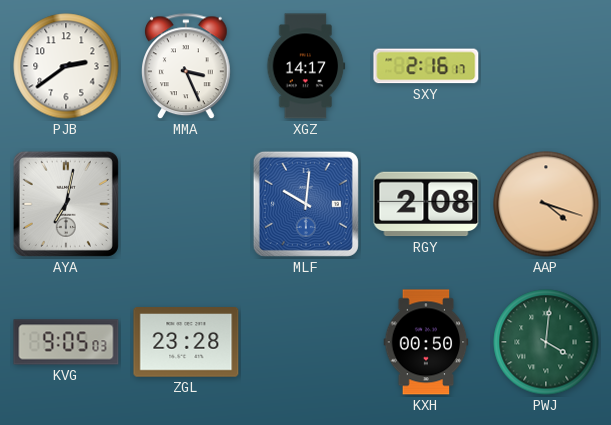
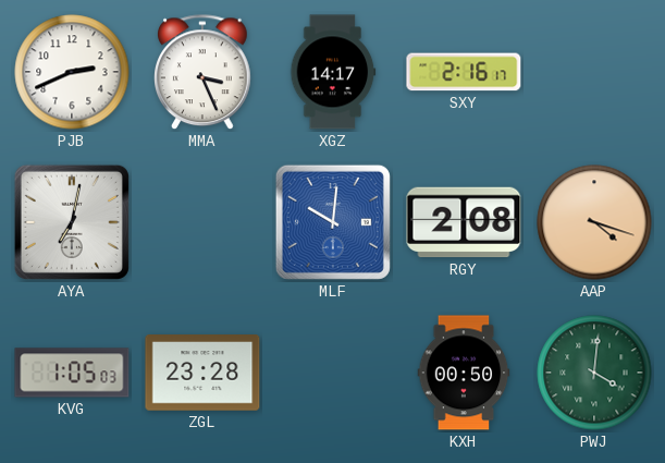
PJB: 2:39 -> 2:41 (72, 72)
KVG: 9:05 -> 1:05 (72, 373)
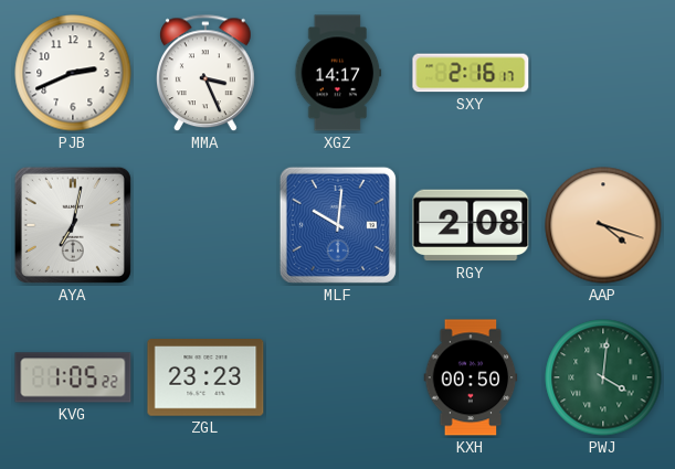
KVG: 1:05:03 -> 1:05:22 (73, 377)
ZGL: 23:28 -> 23:23 (205, 377)
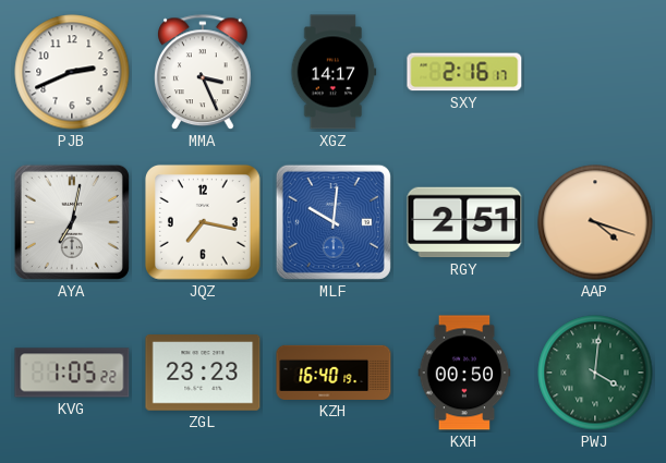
JQZ: none -> 7:17 (203, 222)
RGY: 2:08 -> 2:51 (464, 222)
KZH: none -> 16:40 (334, 373)
